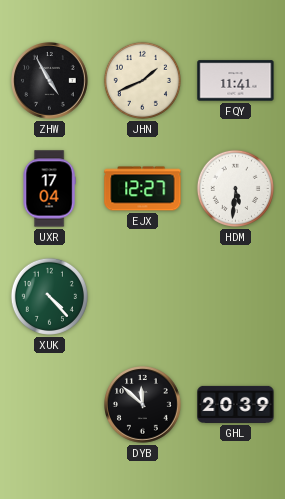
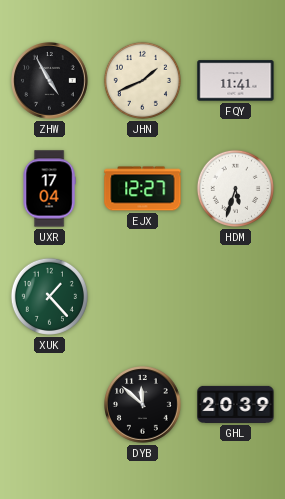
HDM: 5:31 -> 5:33 (235, 188)
XUK: 4:23 -> 1:23 (49, 296)
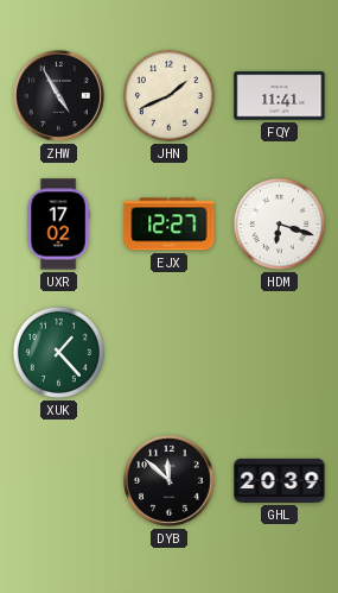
UXR: 17:04 -> 17:02 (58, 225)
HDM: 5:33 -> 6:18 (279, 223)
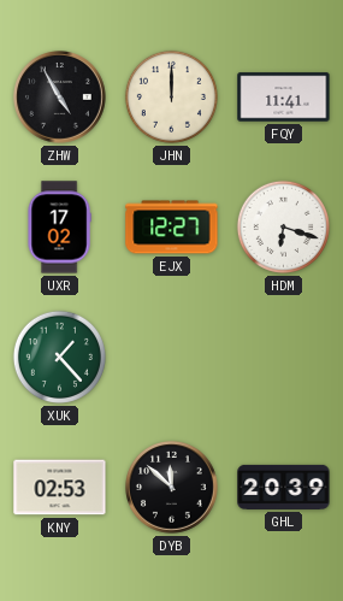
JHN: 1:41 -> 12:00 (171, 96)
KNY: none -> 02:53 (60, 488)
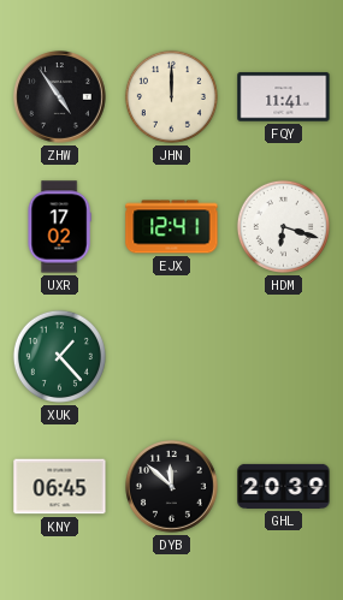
ZHW: 4:55 -> 4:54 (60, 97)
EJX: 12:27 -> 12:41 (172, 227)
KNY: 02:53 -> 06:45 (60, 487)
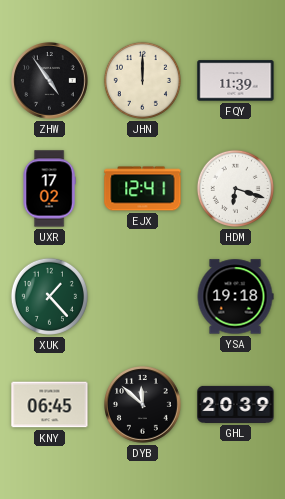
FQY: 11:41 -> 11:39 (236, 81)
YSA: none -> 19:18 (235, 297)
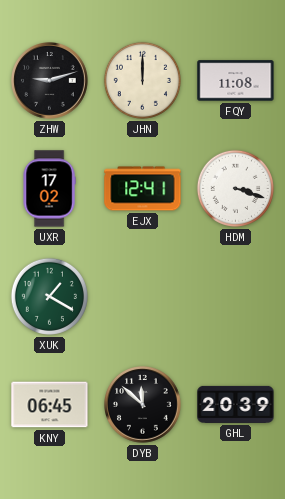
ZHW: 4:54 -> 9:12 (50, 81)
FQY: 11:39 -> 11:08 (236, 81)
HDM: 6:18 -> 3:18 (235, 188)
XUK: 1:23 -> 1:20 (49, 296)
YSA: 19:18 -> none (235, 297)
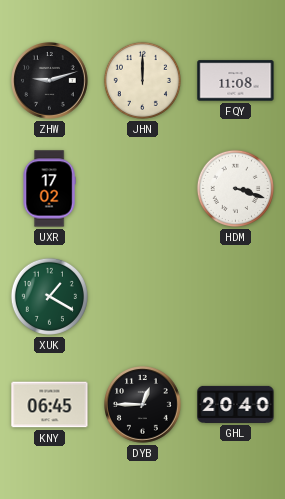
EJX: 12:41 -> none (143, 189)
DYB: 11:52 -> 12:45 (143, 405)
GHL: 20:39 -> 20:40 (236, 404)
